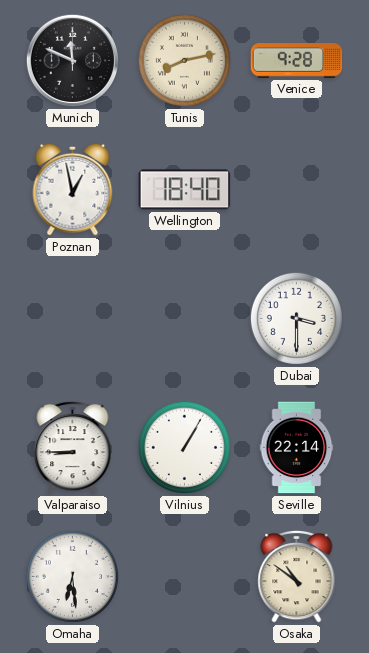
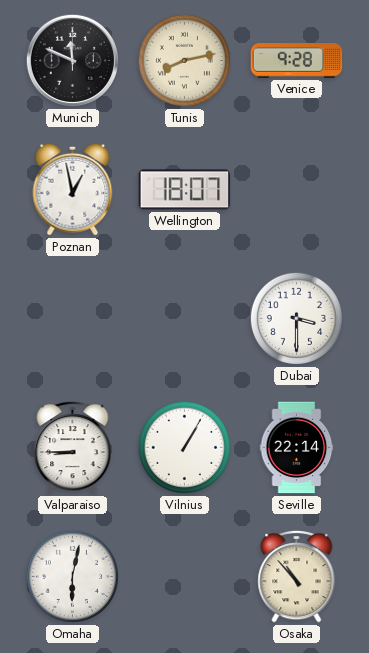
Wellington: 18:40 -> 18:07 (185, 190)
Omaha: 6:29 -> 6:02 (72, 576)
Osaka: 10:51 -> 10:53 (297, 576)
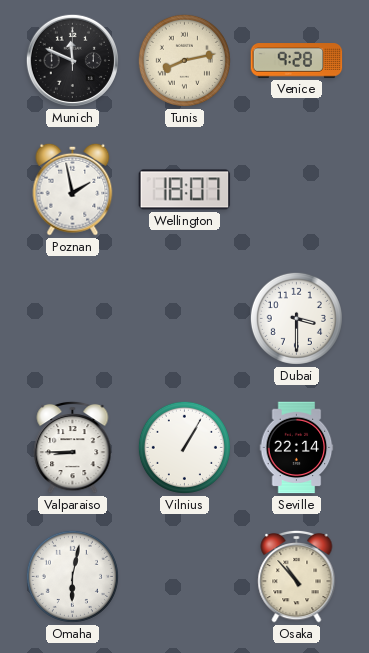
Poznan: 12:58 -> 1:58 (73, 189)
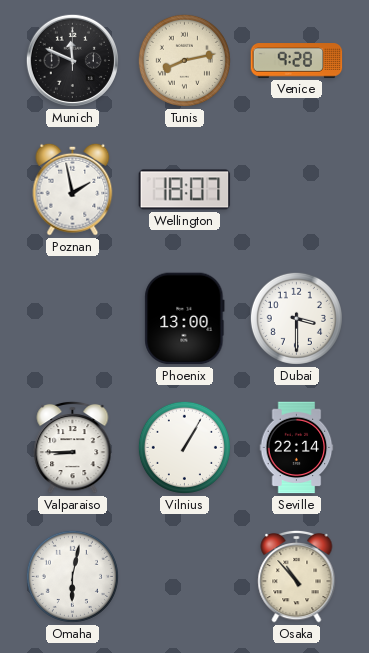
Phoenix: none -> 13:00 (185, 319)
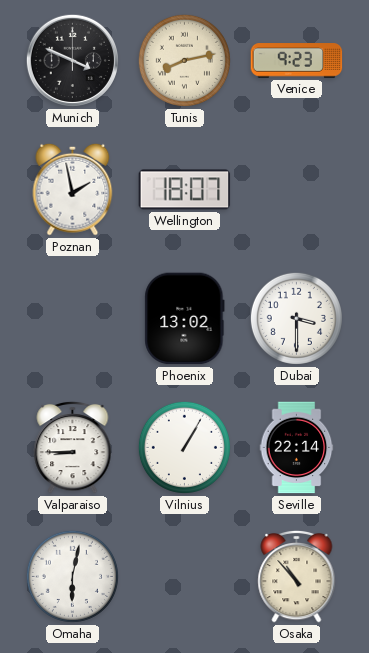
Munich: 11:49 -> 3:49 (72, 60)
Venice: 9:28 -> 9:23 (297, 61)
Phoenix: 13:00 -> 13:02 (185, 319)
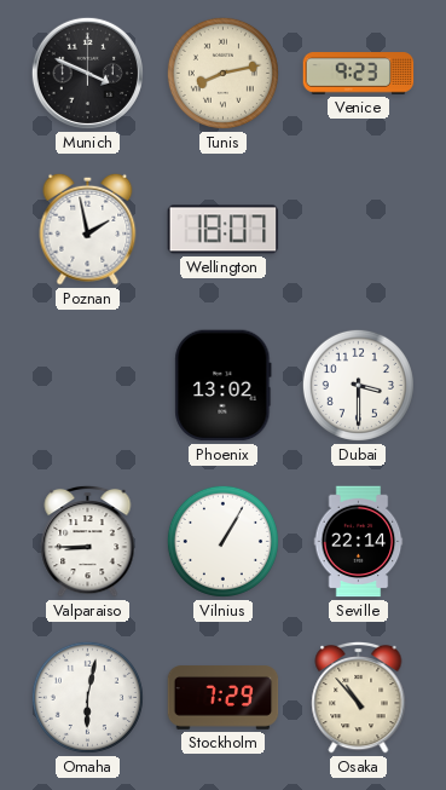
Stockholm: none -> 7:29 (224, 698)
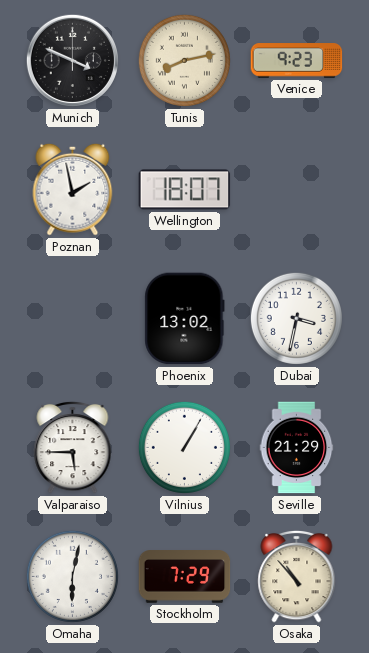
Dubai: 3:30 -> 3:32 (296, 318)
Valparaiso: 8:45 -> 5:45 (73, 447)
Seville: 22:14 -> 21:29 (297, 448)
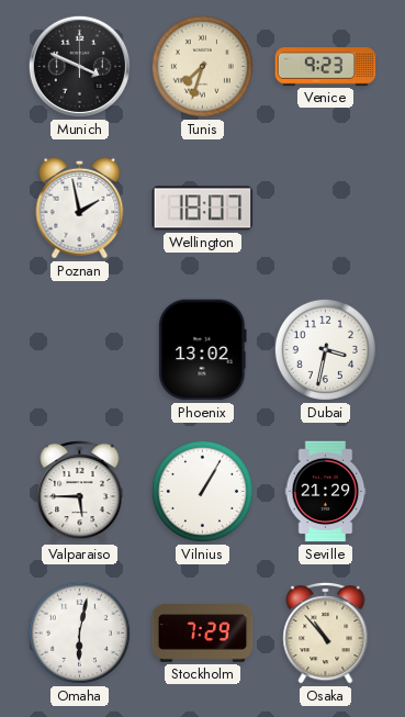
Tunis: 8:13 -> 7:33 (202, 66)
